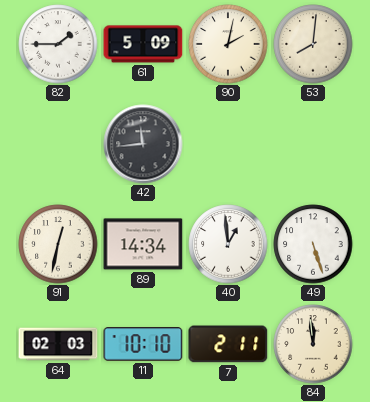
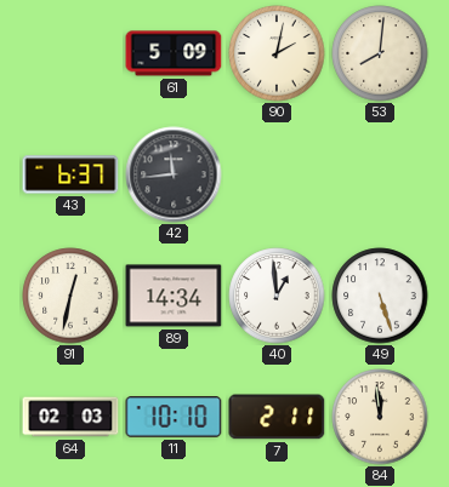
82: 1:45 -> none (58, 44)
43: none -> 6:37 (70, 174)
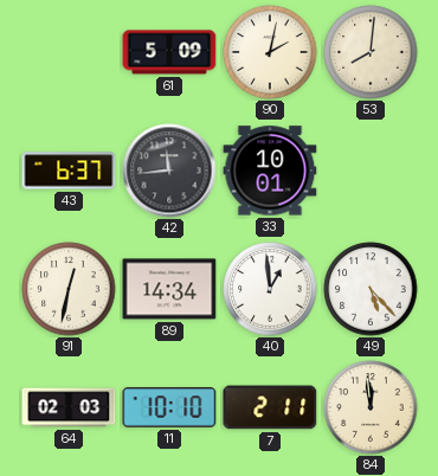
33: none -> 10:01 (270, 171)
49: 5:27 -> 5:23 (371, 289)
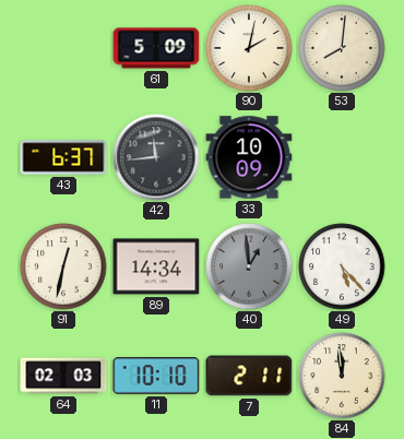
33: 10:01 -> 10:09 (249, 157)
40 dial: white -> grey (249, 266)
